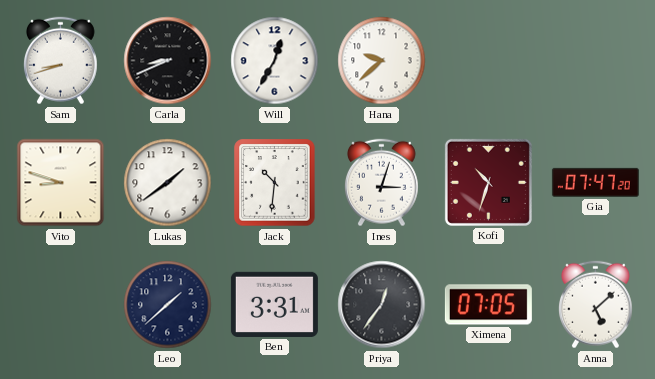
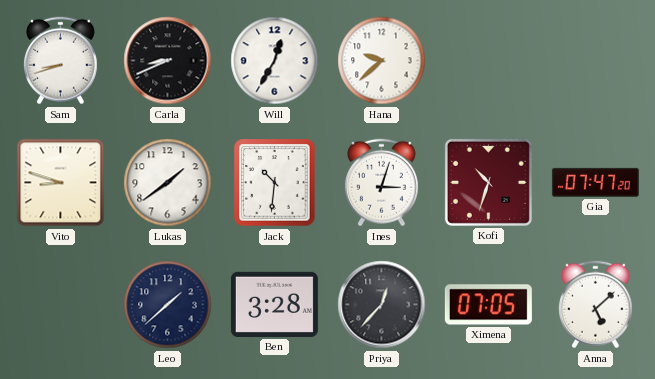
Ben: 3:31 -> 3:28 (274, 304)
Priya: 12:36 -> 12:37 (382, 305)
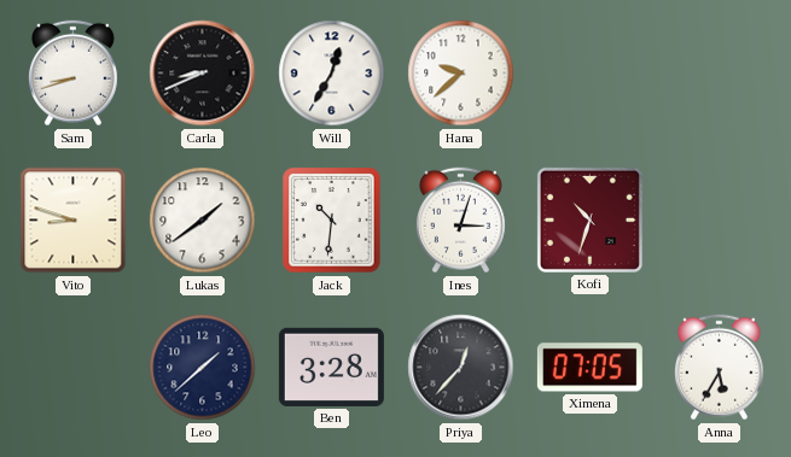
Gia: 07:47 -> none (595, 182)
Anna: 5:08 -> 5:35 (719, 368)
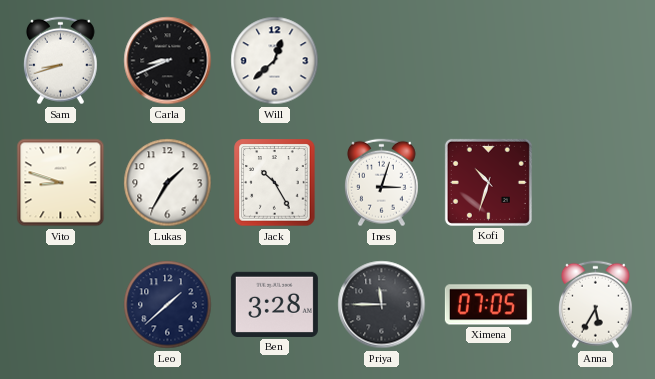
Will: 12:35 -> 12:38 (275, 61)
Hana: 9:38 -> none (461, 74)
Lukas: 1:39 -> 1:35 (168, 183)
Jack: 10:31 -> 10:25 (275, 183)
Priya: 12:37 -> 11:45 (382, 305)
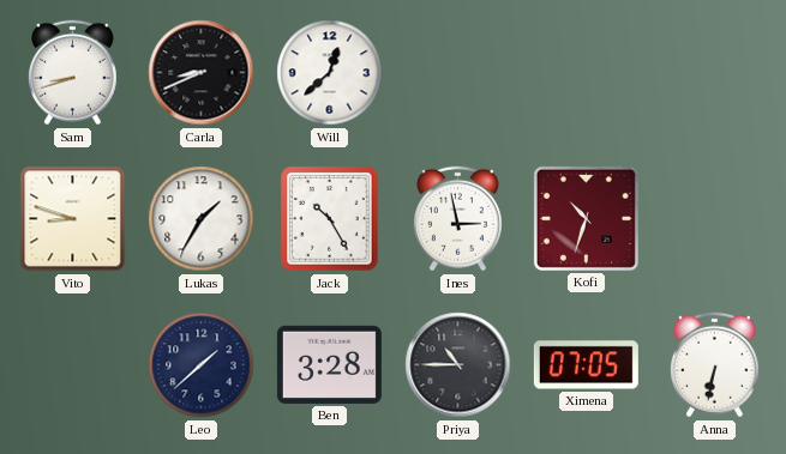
Ines: 3:03 -> 2:58 (457, 219)
Priya: 11:45 -> 10:45 (458, 365)
Anna: 5:35 -> 6:32 (714, 365)
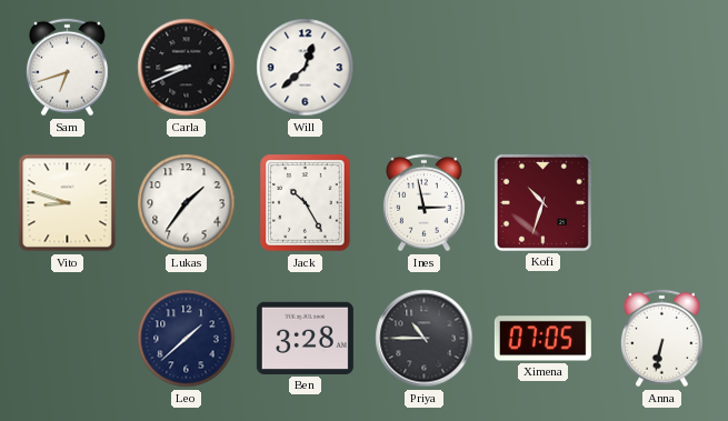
Sam: 8:42 -> 6:42 (67, 68)
Lukas: 1:35 -> 1:36 (187, 203)
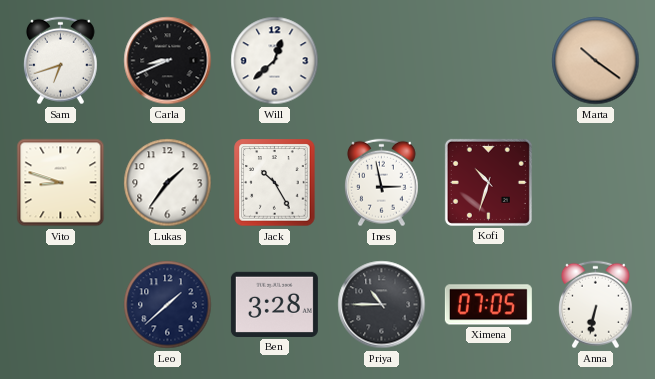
Marta: none -> 10:21 (596, 61)
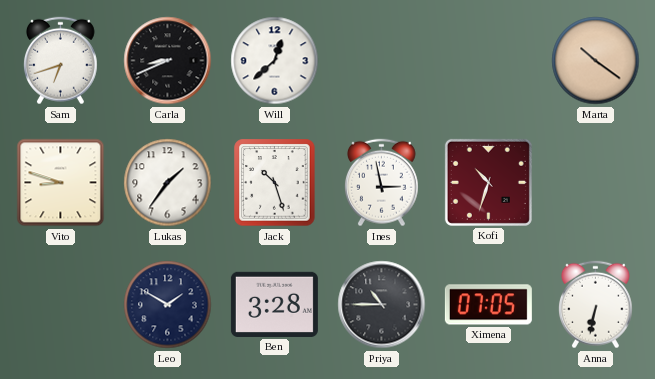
Jack: 10:25 -> 10:27 (275, 183)
Leo: 1:38 -> 1:50 (168, 305)
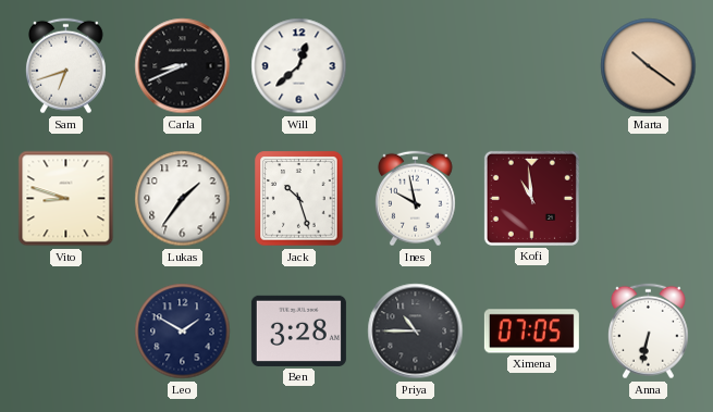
Ines: 2:58 -> 9:58 (415, 199)
Kofi: 10:33 -> 10:59 (531, 198)
